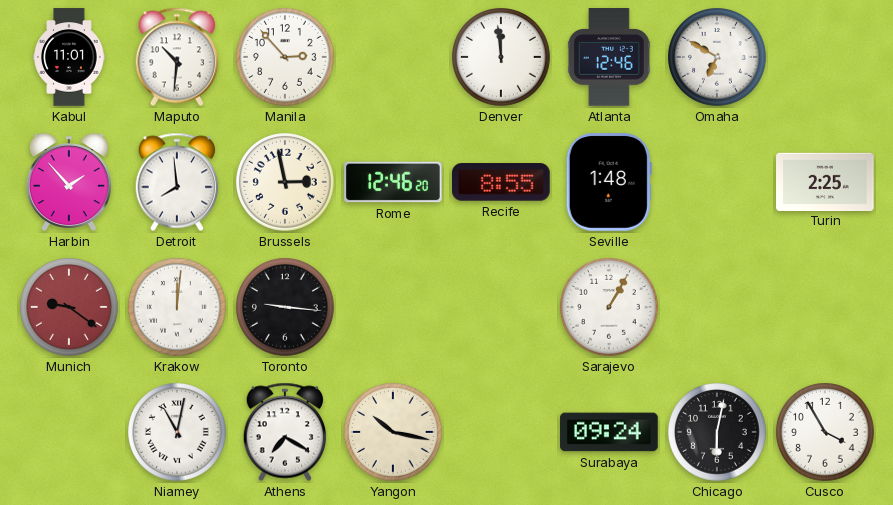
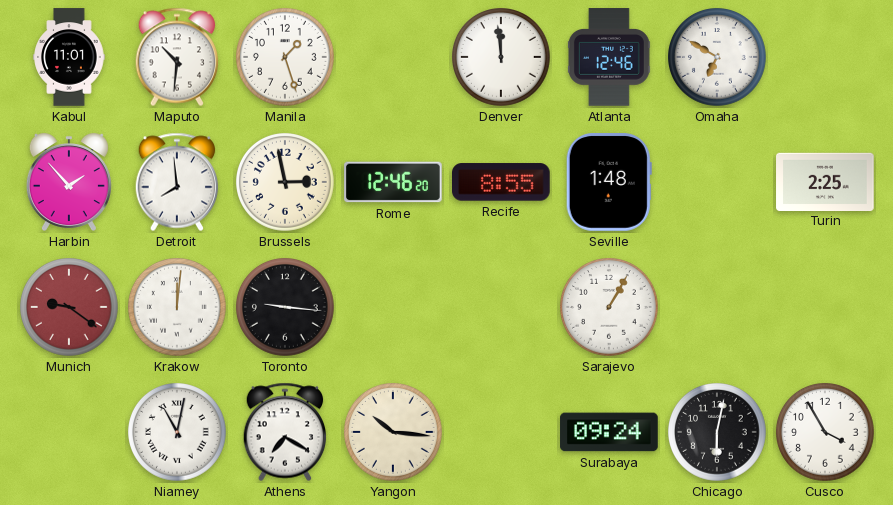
Manila: 2:53 -> 1:27 (286, 58)
Yangon: 10:17 -> 10:16 (394, 433)
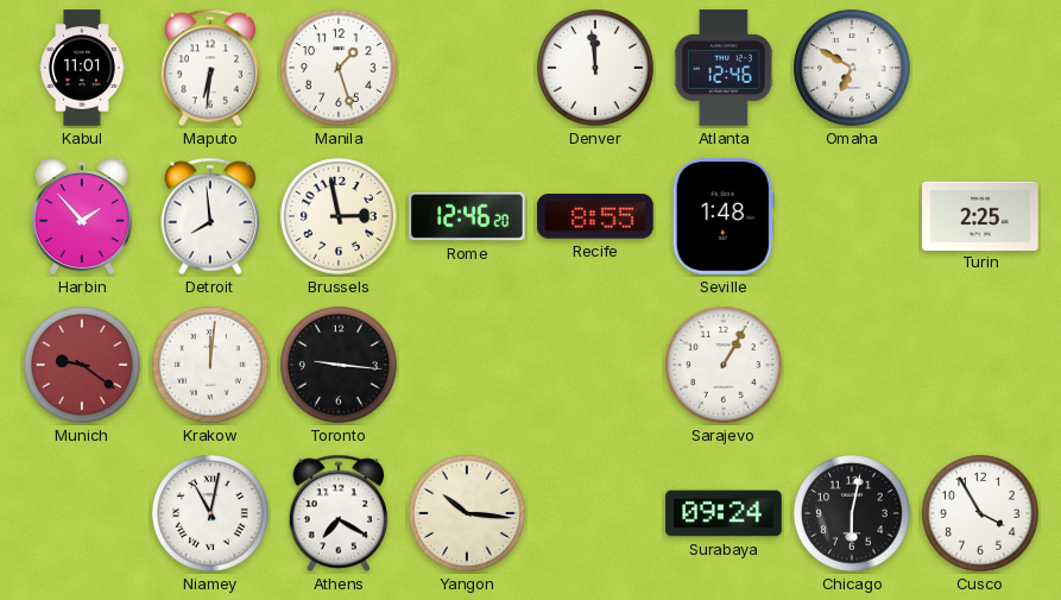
Maputo: 10:31 -> 6:31 (210, 68)
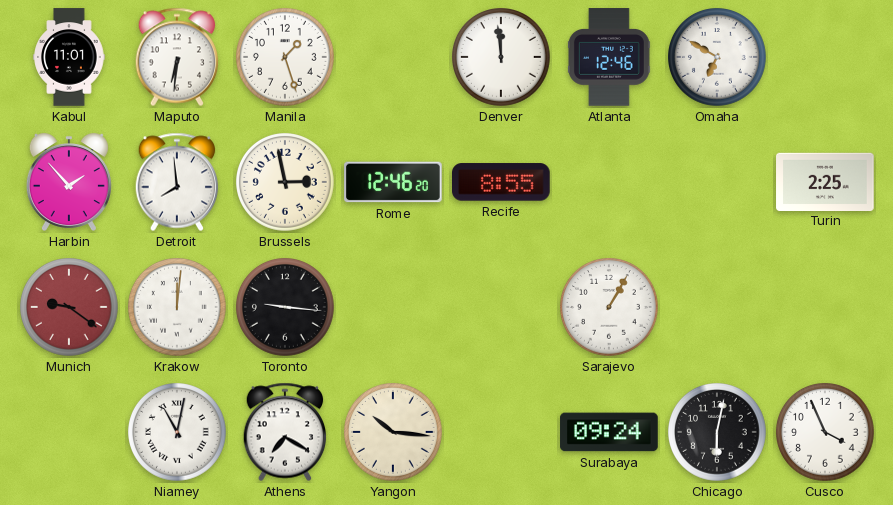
Seville: 1:48 -> none (724, 216)
Cusco: 3:55 -> 3:56 (826, 433)
